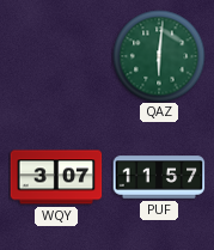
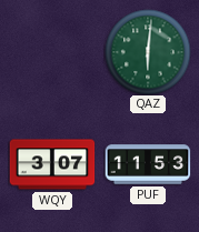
PUF: 11:57 -> 11:53 (148, 164)
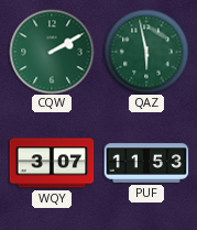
CQW: none -> 2:10 (52, 52)
QAZ: 6:01 -> 5:58 (146, 52)
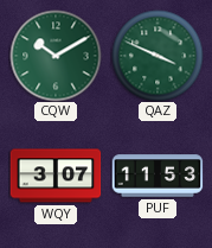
CQW: 2:10 -> 10:10 (56, 56)
QAZ: 5:58 -> 3:49 (158, 56)
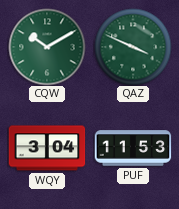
WQY: 3:07 -> 3:04 (47, 148)
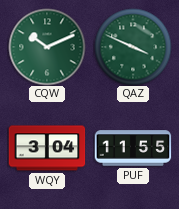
CQW: 10:10 -> 10:11 (47, 47)
PUF: 11:53 -> 11:55 (133, 148)
